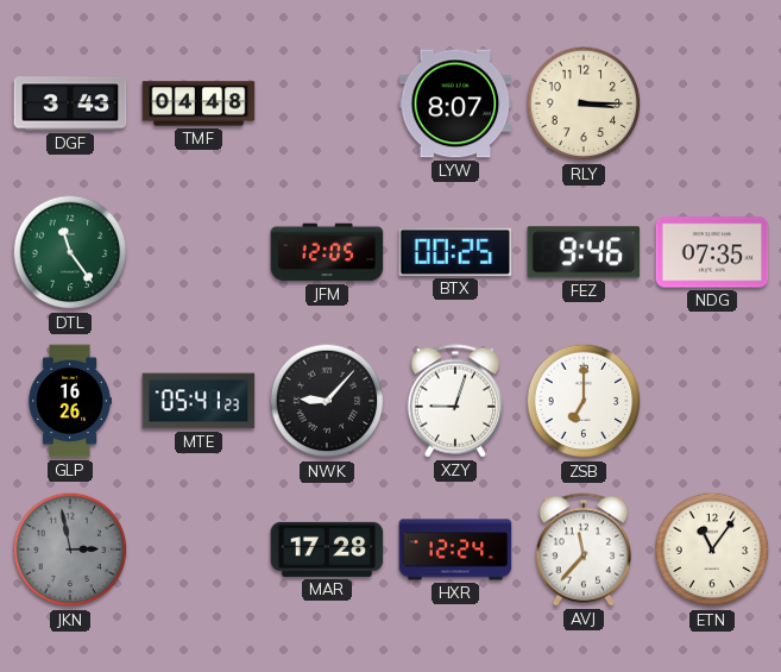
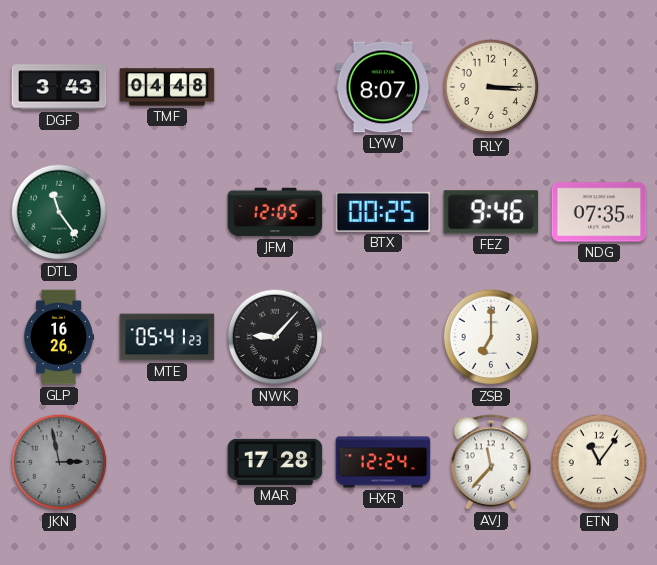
XZY: 9:03 -> none (454, 401)
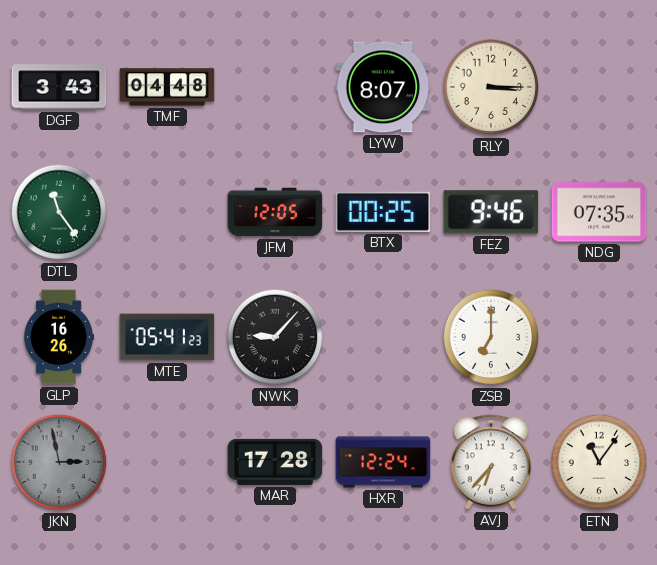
AVJ: 11:37 -> 6:37 (490, 462)
